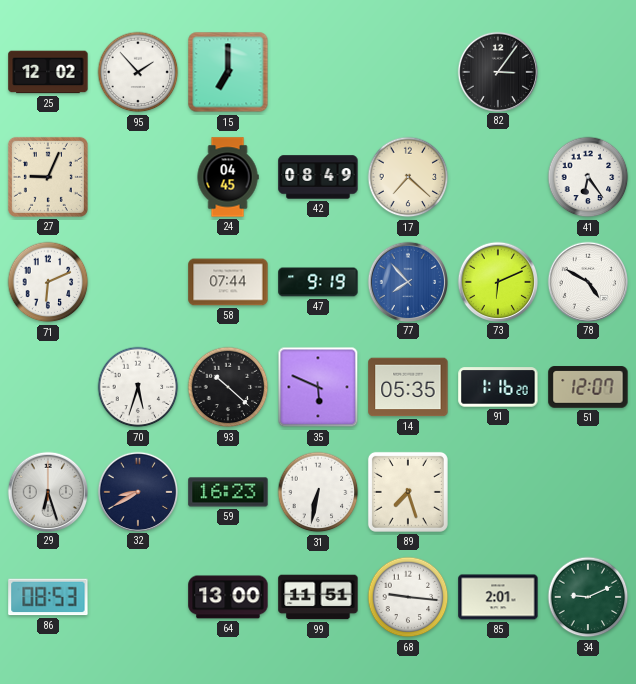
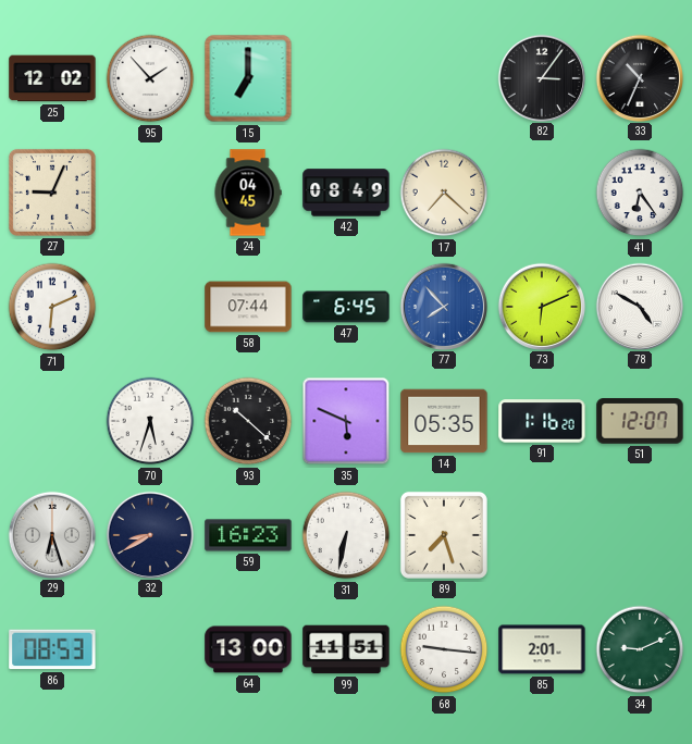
33: none -> 10:34 (639, 77)
47: 9:19 -> 6:45 (346, 307)
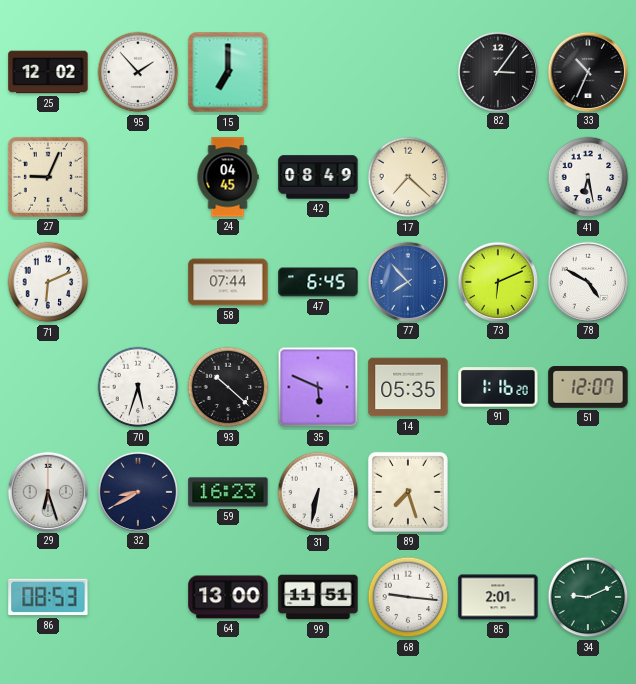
41: 6:24 -> 6:28 (588, 177)
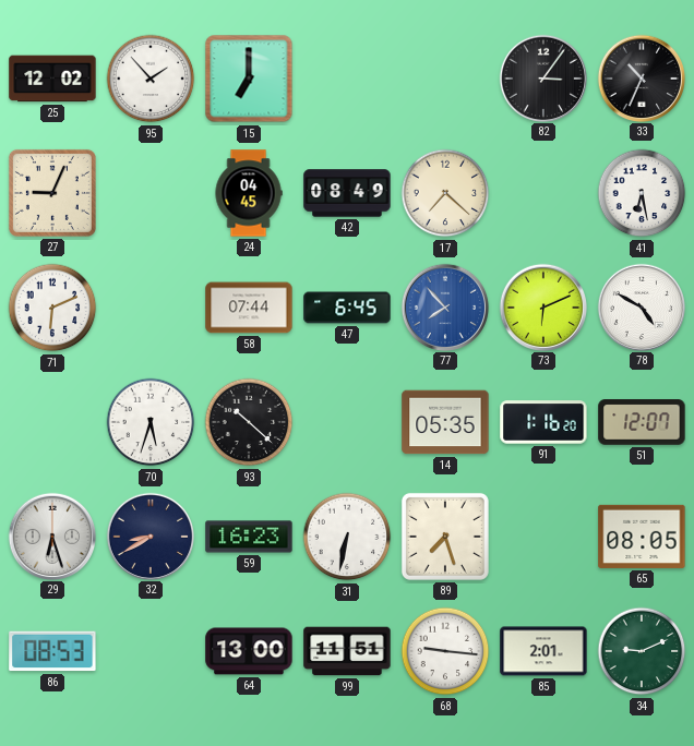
35: 5:49 -> none (318, 387)
65: none -> 08:05 (642, 537)
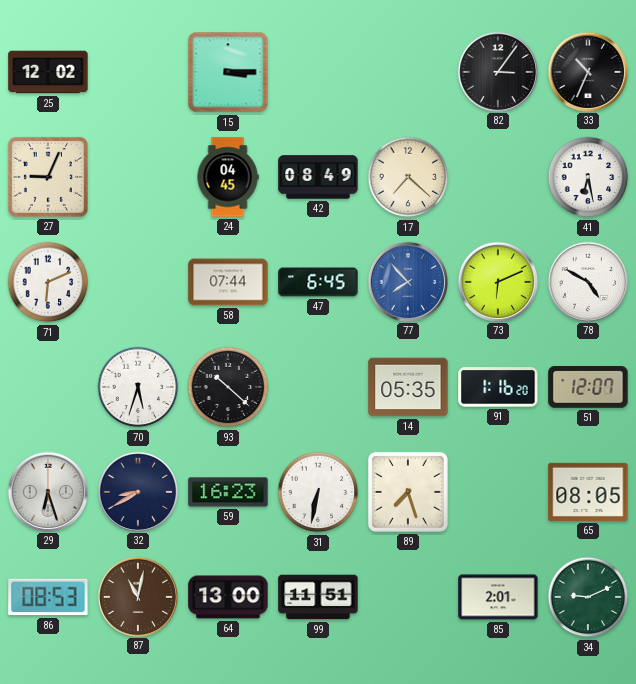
95: 1:53 -> none (151, 79)
15: 7:00 -> 3:15 (228, 72)
87: none -> 11:02 (137, 596)
68: 9:16 -> none (445, 651)
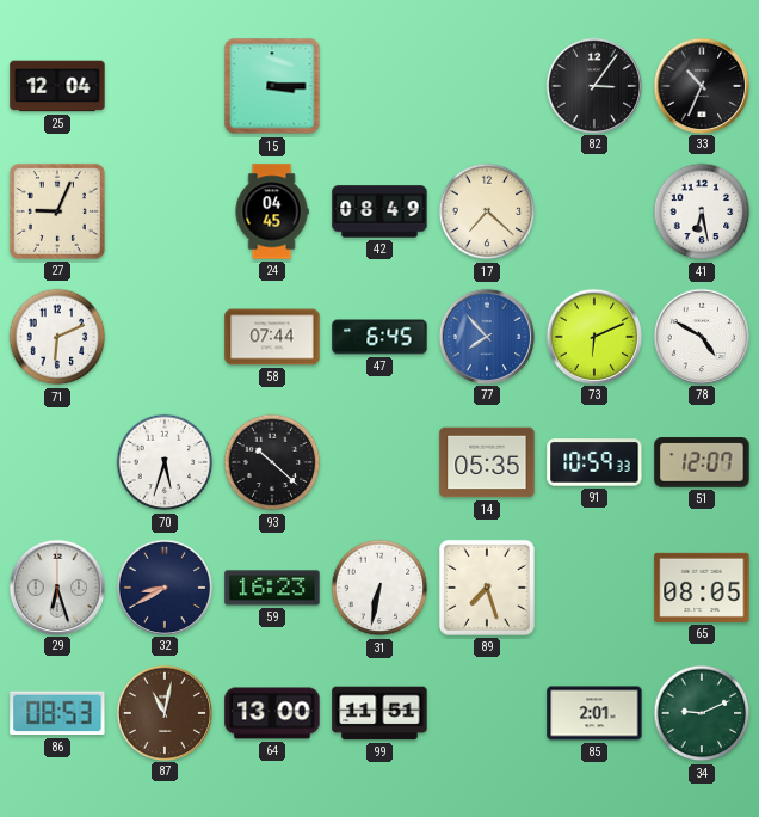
25: 12:02 -> 12:04 (57, 86)
91: 1:16 -> 10:59 (594, 462)
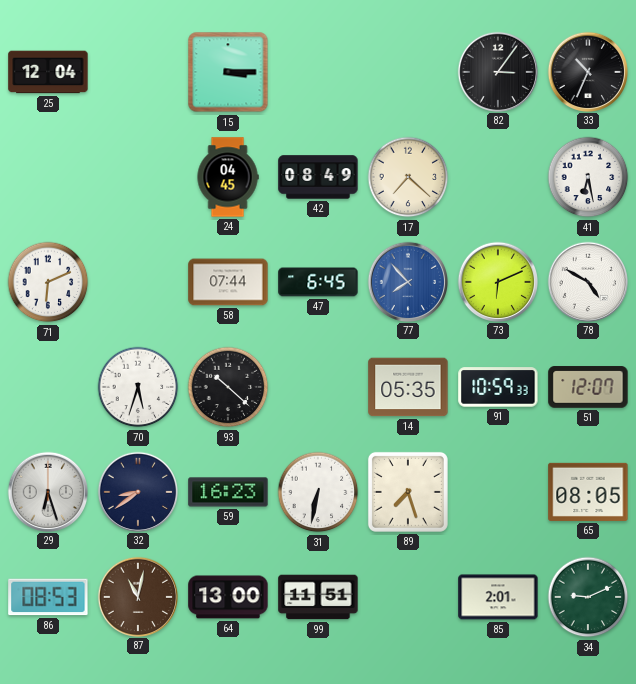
27: 9:04 -> none (57, 211)
32: 8:40 -> 8:39 (137, 491)
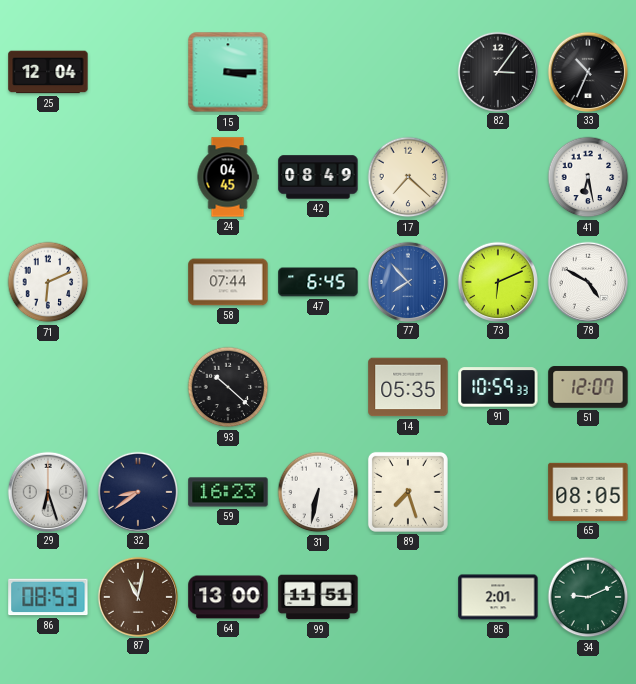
70: 5:33 -> none (138, 387)
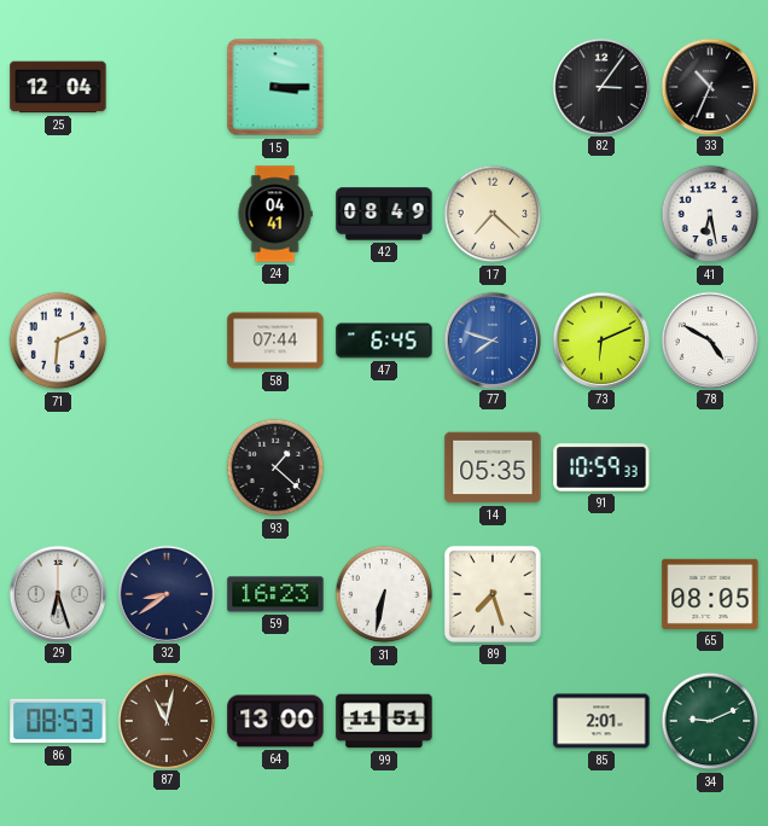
24: 04:45 -> 04:41 (275, 214)
77: 7:53 -> 7:48 (491, 339)
93: 10:22 -> 1:22 (275, 467)
51: 12:07 -> none (588, 387)
